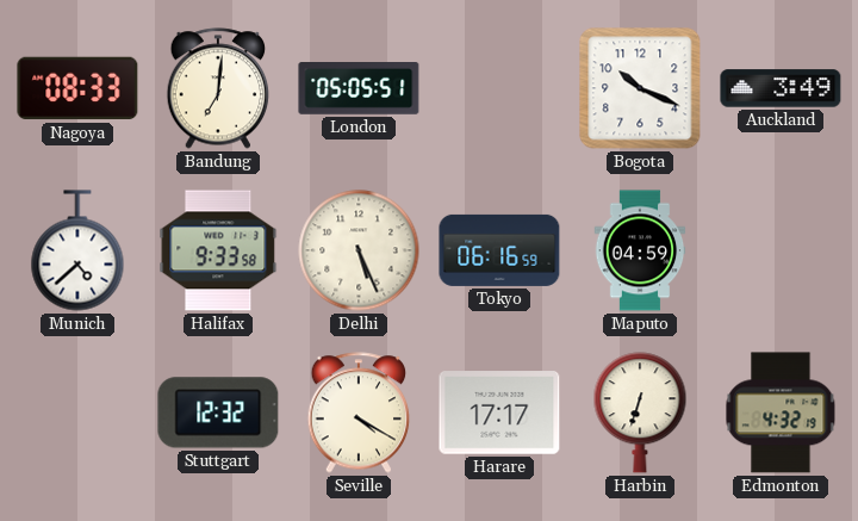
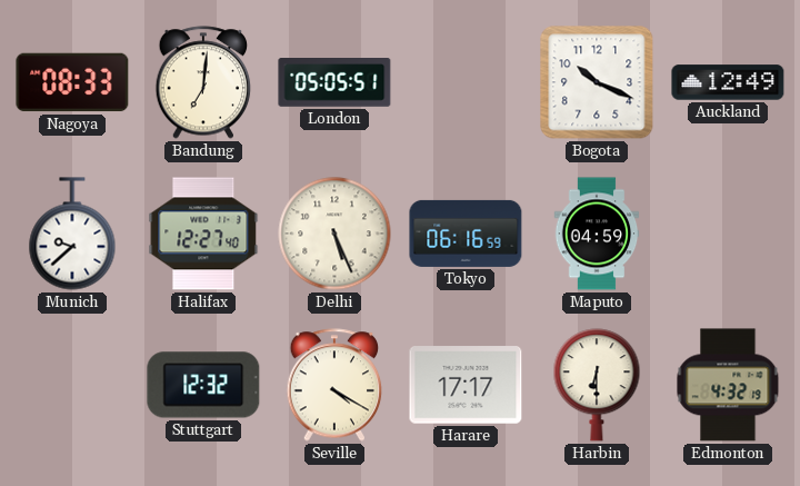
Auckland: 3:49 -> 12:49 (728, 82)
Munich: 4:38 -> 9:38 (72, 234)
Halifax: 9:33 -> 12:27 (203, 234)
Harbin: 6:33 -> 6:30 (597, 385)
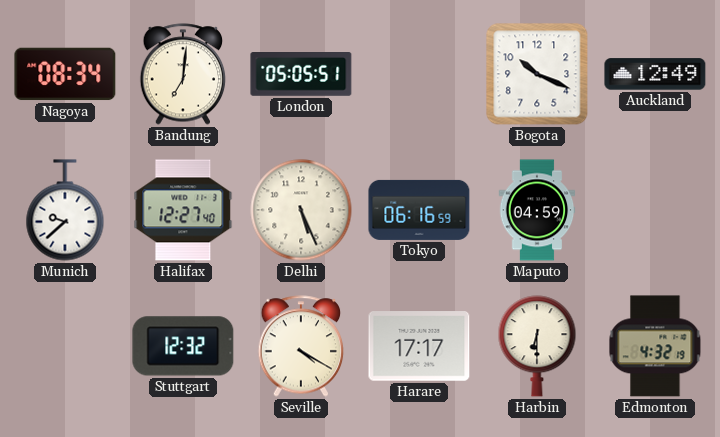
Nagoya: 08:33 -> 08:34 (65, 74)
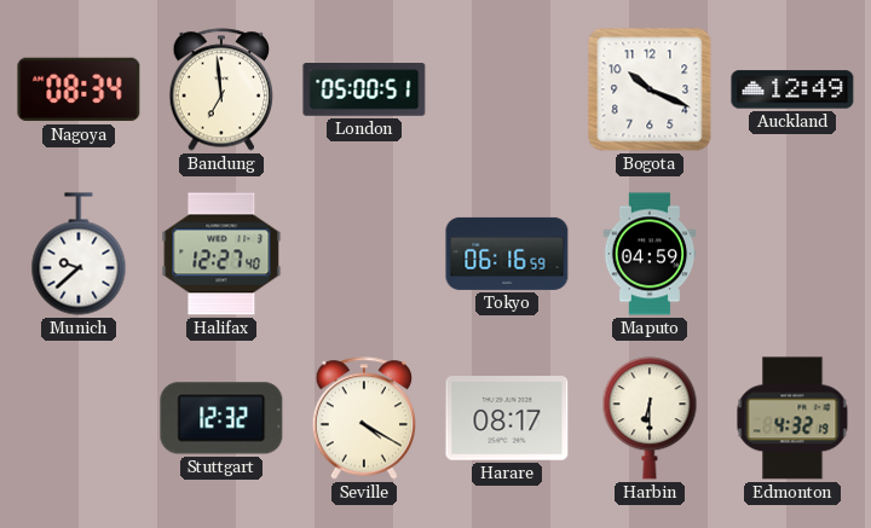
Bandung: 7:01 -> 6:59 (221, 89)
London: 05:05 -> 05:00 (364, 91)
Delhi: 5:26 -> none (301, 210)
Harare: 17:17 -> 08:17 (507, 418)
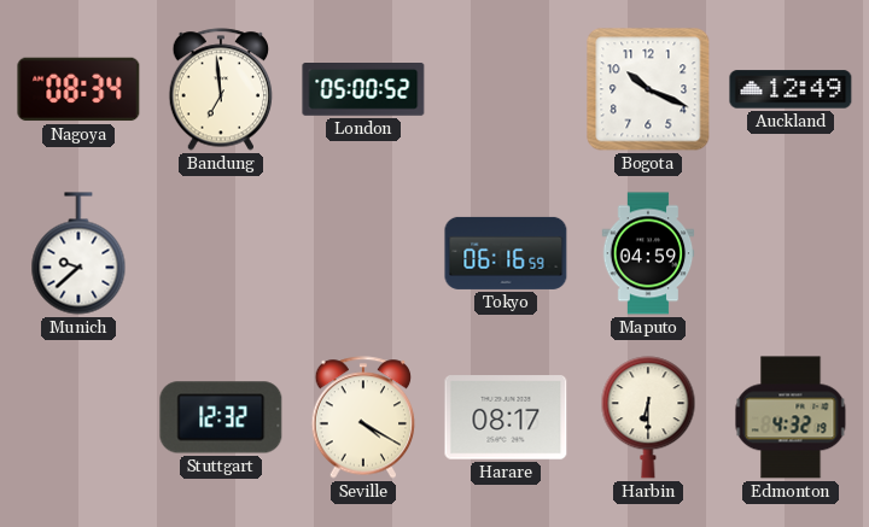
London: 05:00:51 -> 05:00:52 (363, 90)
Halifax: 12:27 -> none (221, 254)
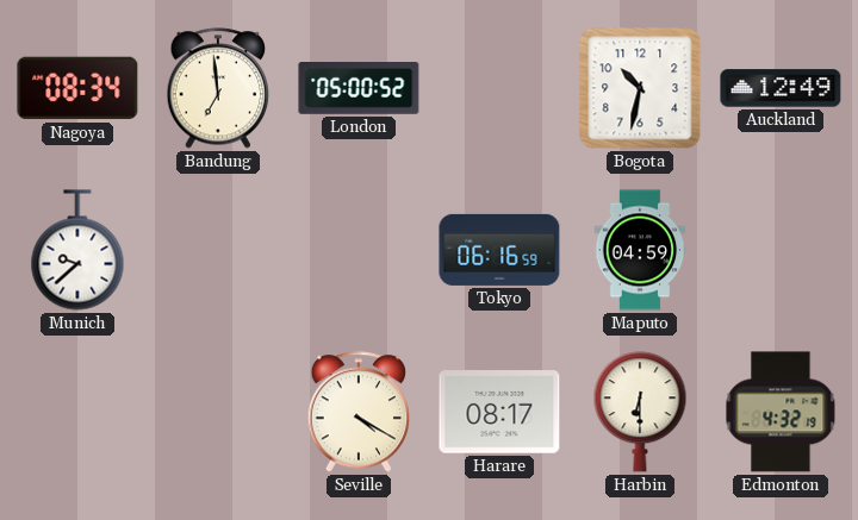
Bogota: 10:19 -> 10:32 (640, 88)
Stuttgart: 12:32 -> none (221, 417)
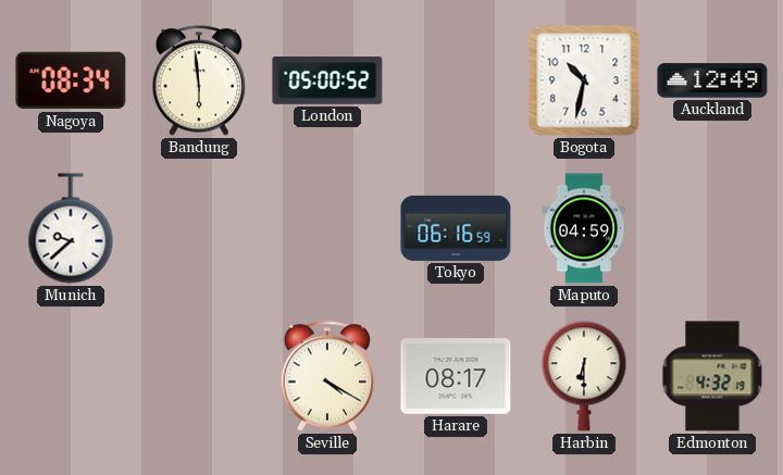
Bandung: 6:59 -> 5:59 (199, 80)
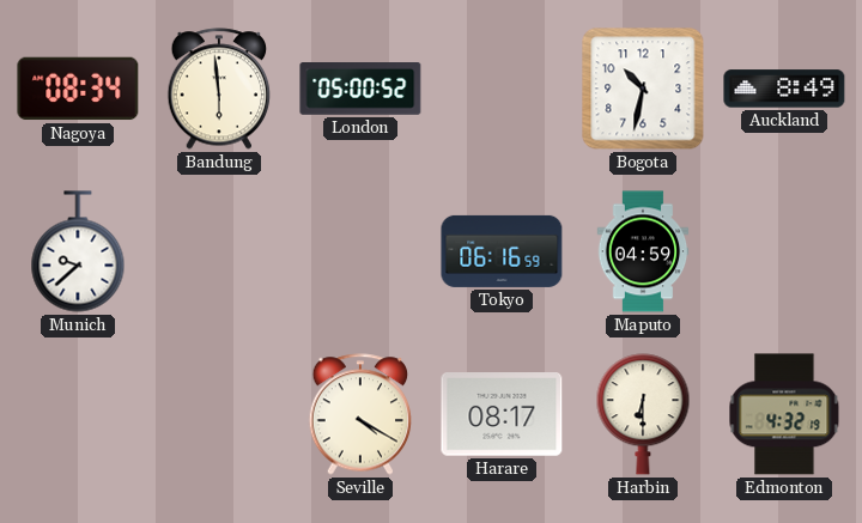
Auckland: 12:49 -> 8:49 (784, 89)
